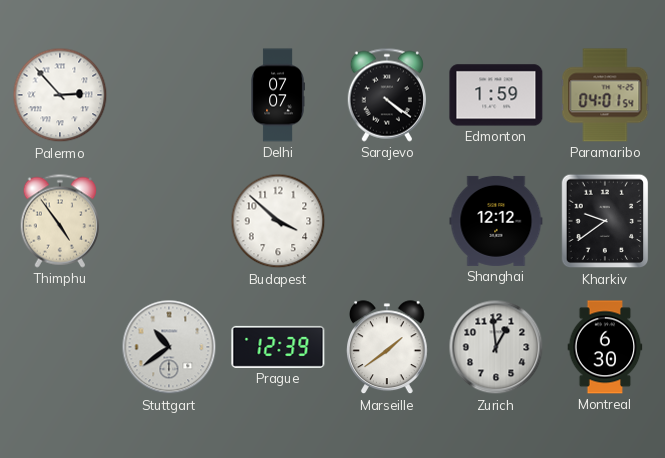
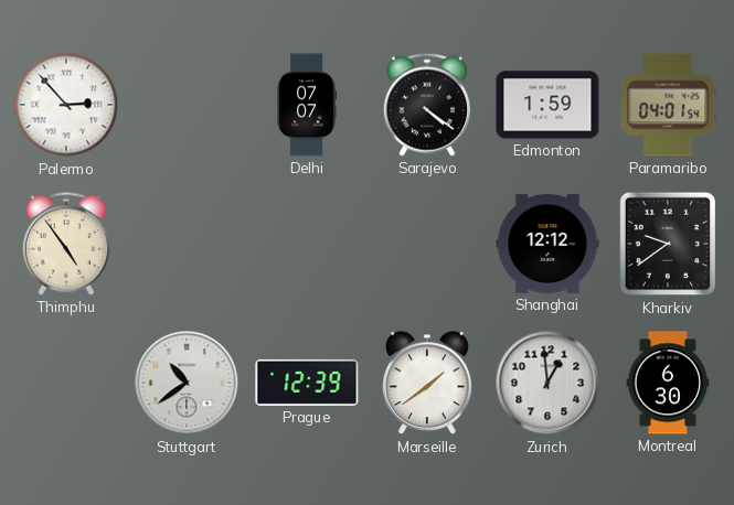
Budapest: 3:52 -> none (278, 221)
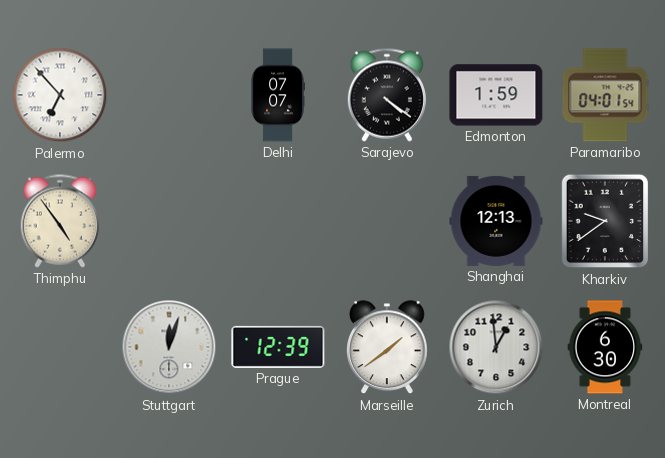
Palermo: 2:53 -> 6:53 (60, 95)
Shanghai: 12:12 -> 12:13 (496, 221)
Stuttgart: 10:39 -> 12:03 (169, 347)
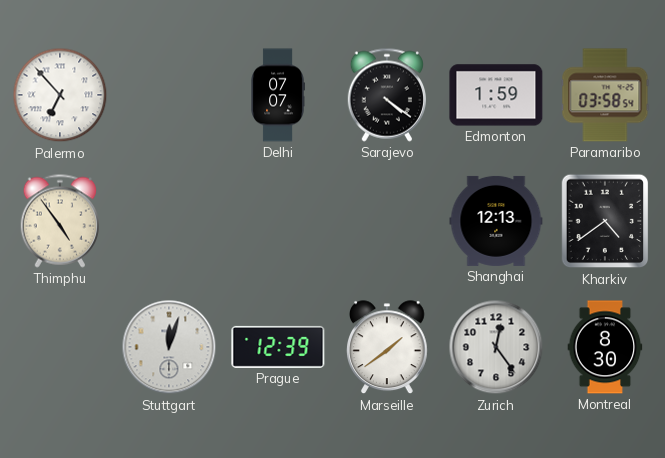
Paramaribo: 04:01 -> 03:58 (605, 95)
Kharkiv: 9:39 -> 4:39 (605, 221)
Zurich: 12:59 -> 12:24 (496, 347)
Montreal: 6:30 -> 8:30 (605, 347)
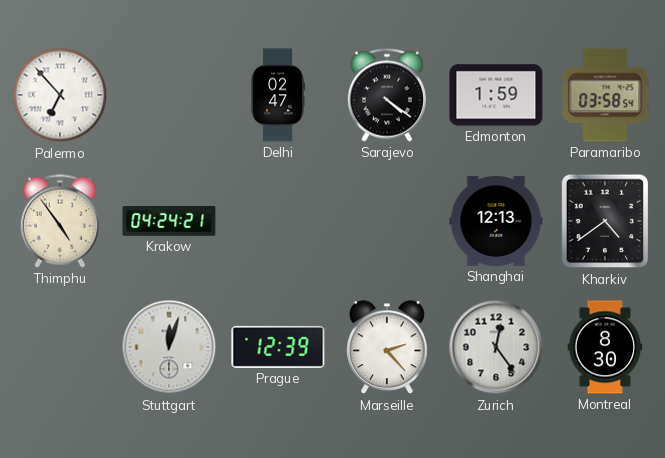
Delhi: 07:07 -> 02:47 (278, 95)
Krakow: none -> 04:24 (169, 221)
Marseille: 1:39 -> 2:23 (388, 348)
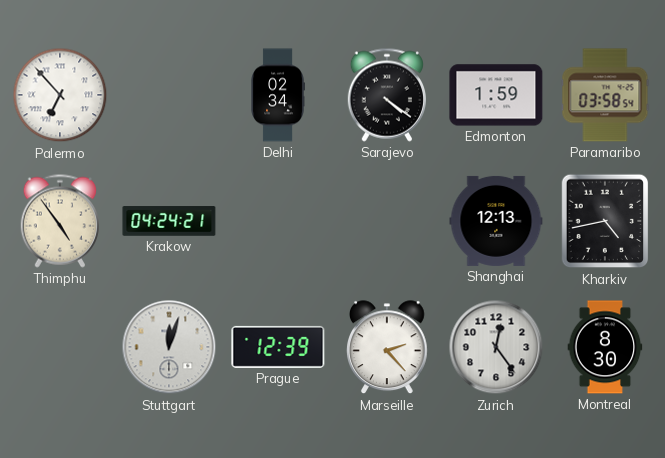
Delhi: 02:47 -> 02:34 (278, 95)
Kharkiv: 4:39 -> 4:43 (605, 221)
